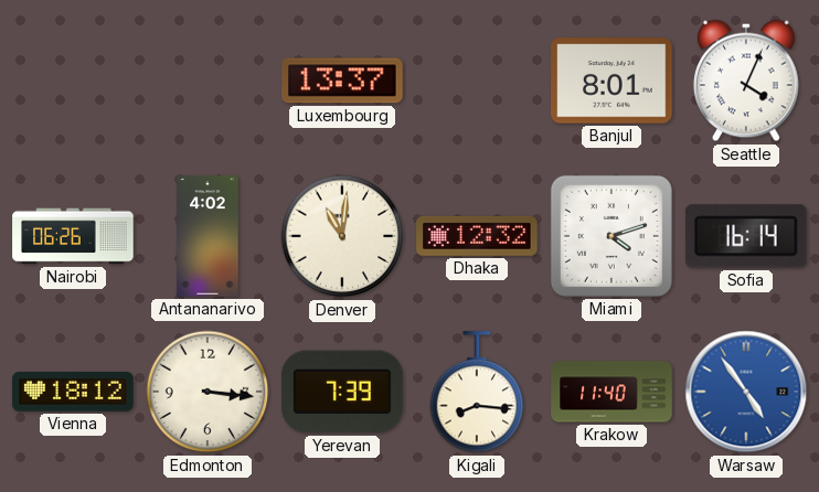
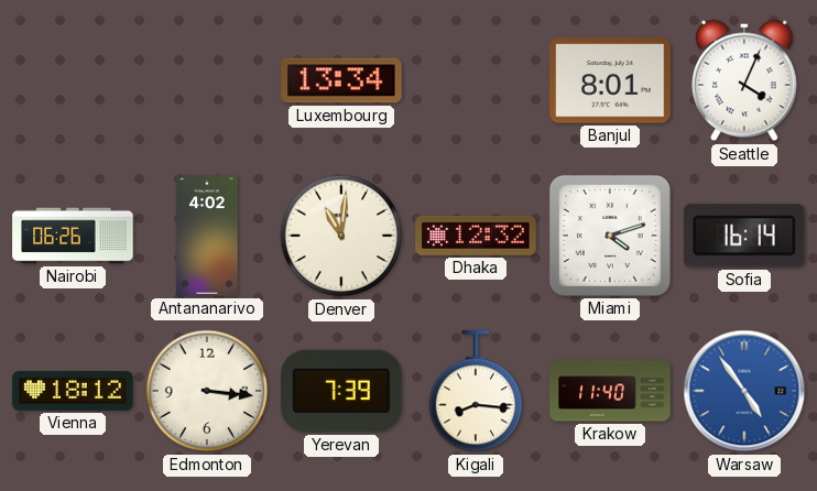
Luxembourg: 13:37 -> 13:34 (341, 80)
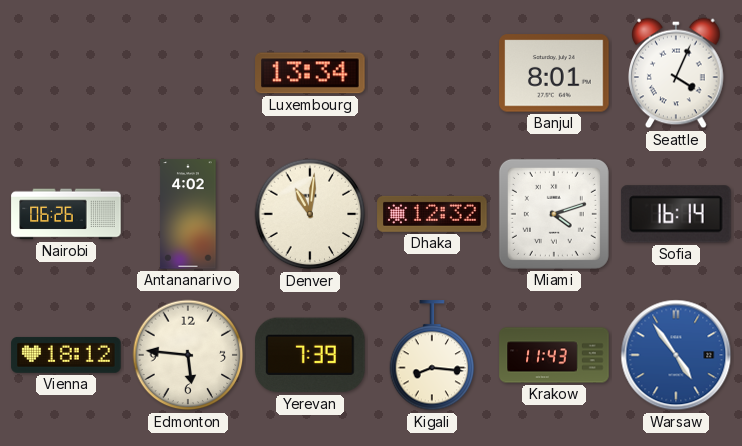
Edmonton: 3:16 -> 5:46 (188, 355)
Krakow: 11:40 -> 11:43 (554, 355)
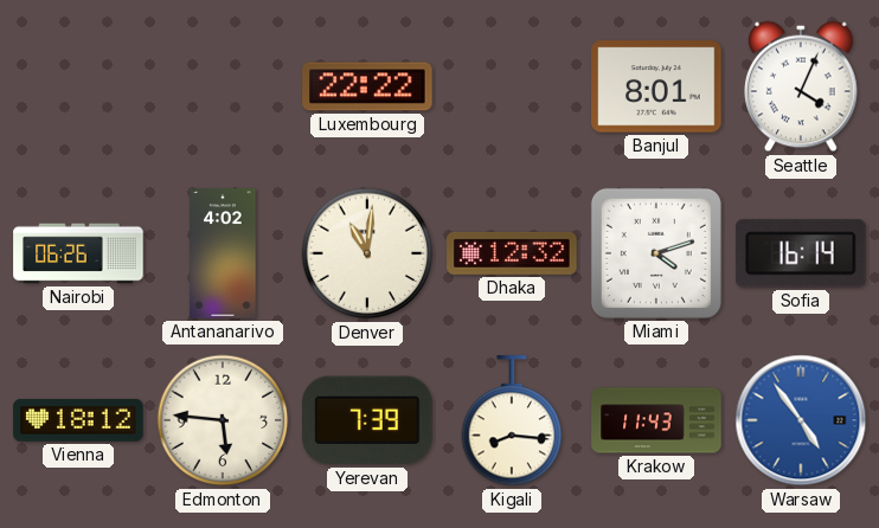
Luxembourg: 13:34 -> 22:22 (367, 86)
